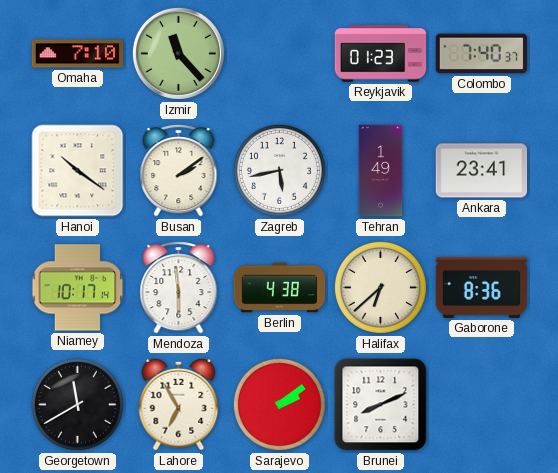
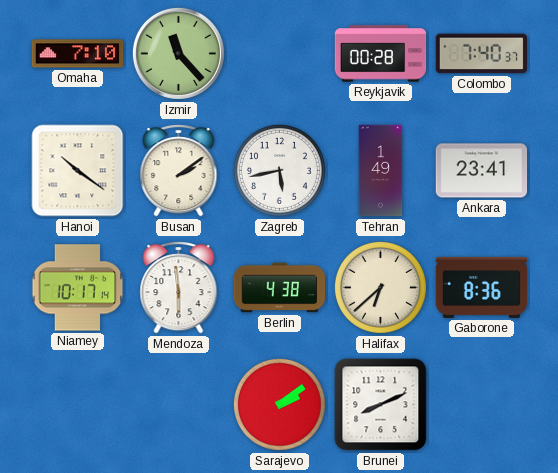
Reykjavik: 01:23 -> 00:28 (381, 54)
Georgetown: 11:40 -> none (77, 404)
Lahore: 6:55 -> none (179, 404)
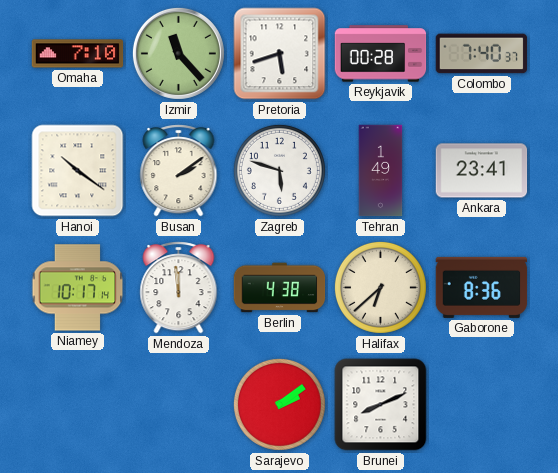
Pretoria: none -> 5:42 (280, 54)
Zagreb: 5:43 -> 5:48 (279, 170)
Mendoza: 5:59 -> 11:59 (179, 288)
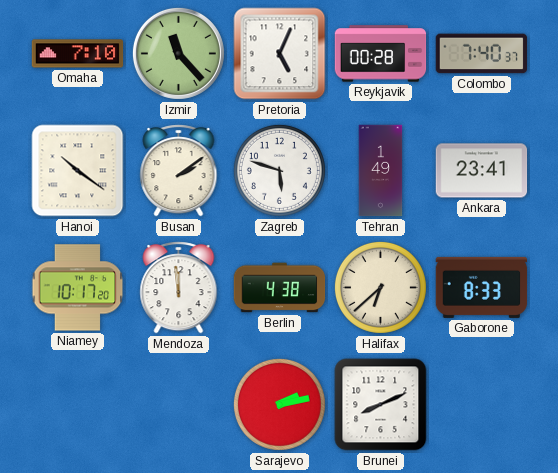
Pretoria: 5:42 -> 5:04 (280, 54)
Niamey: 10:17:14 -> 10:17:20 (78, 288)
Gaborone: 8:36 -> 8:33 (482, 287)
Sarajevo: 2:09 -> 2:13 (279, 404)
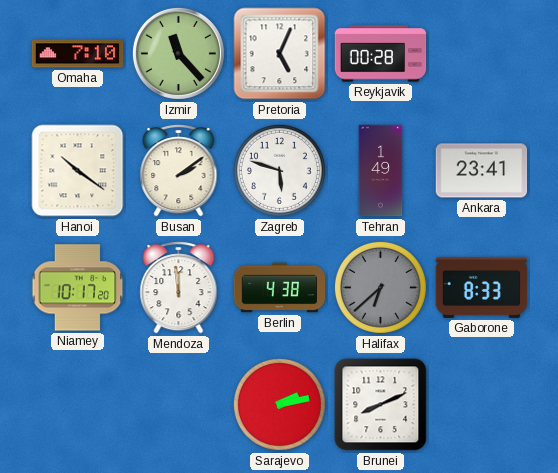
Colombo: 7:40 -> none (482, 54)
Halifax dial: cream -> grey (380, 287)
